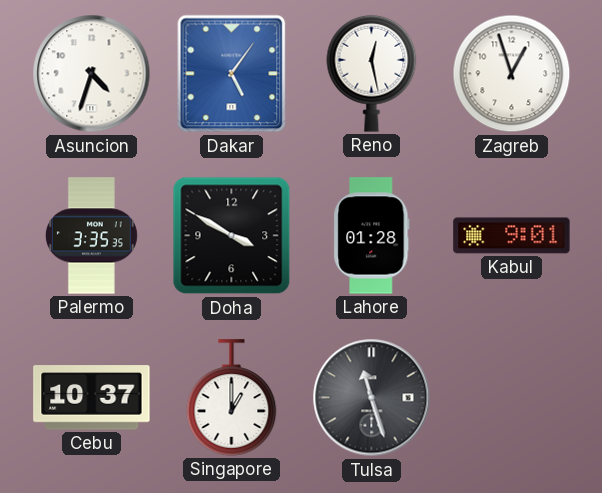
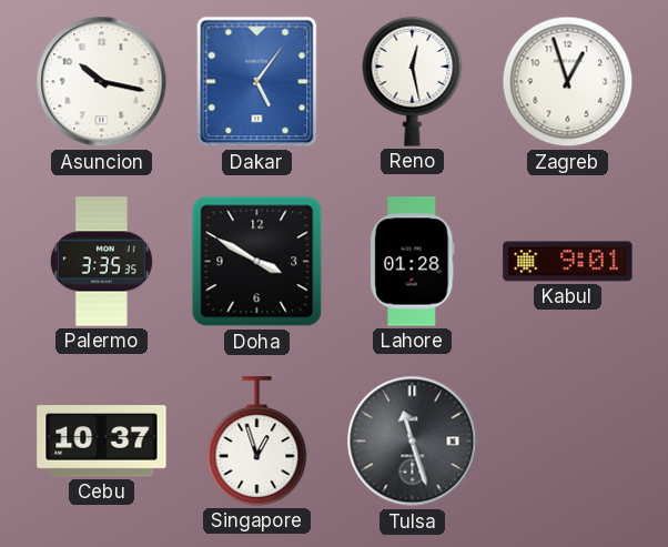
Asuncion: 4:33 -> 10:17 (102, 82)
Singapore: 1:00 -> 12:57 (257, 442)
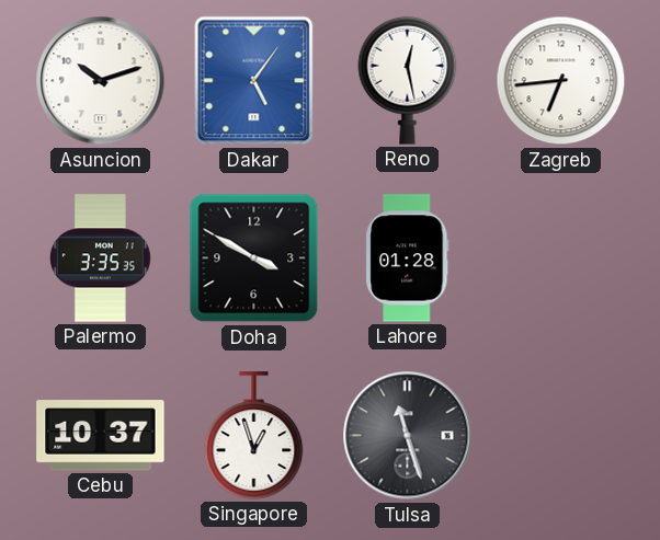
Asuncion: 10:17 -> 10:12 (101, 81)
Zagreb: 12:57 -> 6:44 (561, 81)
Kabul: 9:01 -> none (568, 262)
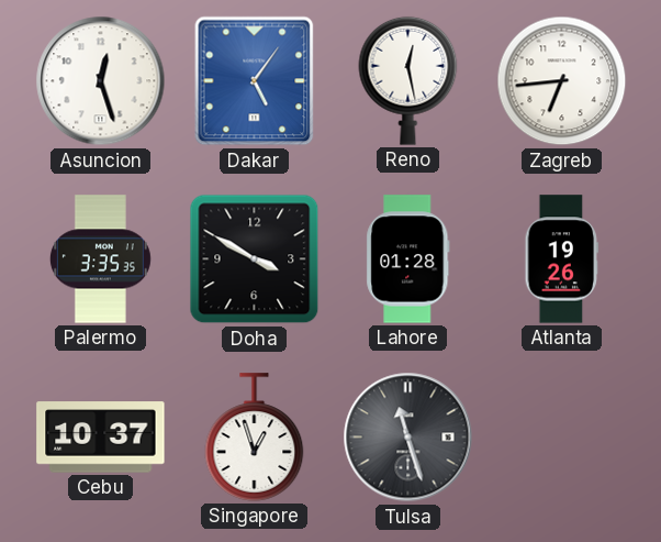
Asuncion: 10:12 -> 12:27 (101, 81)
Atlanta: none -> 19:26 (562, 259)
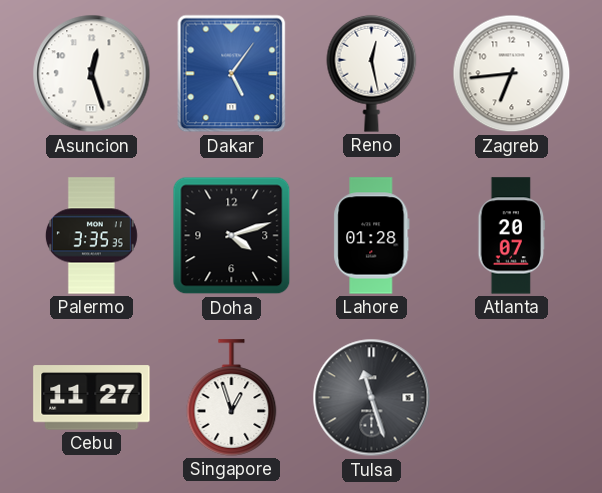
Doha: 3:50 -> 4:12 (232, 236)
Atlanta: 19:26 -> 20:07 (512, 236)
Cebu: 10:37 -> 11:27 (92, 398)
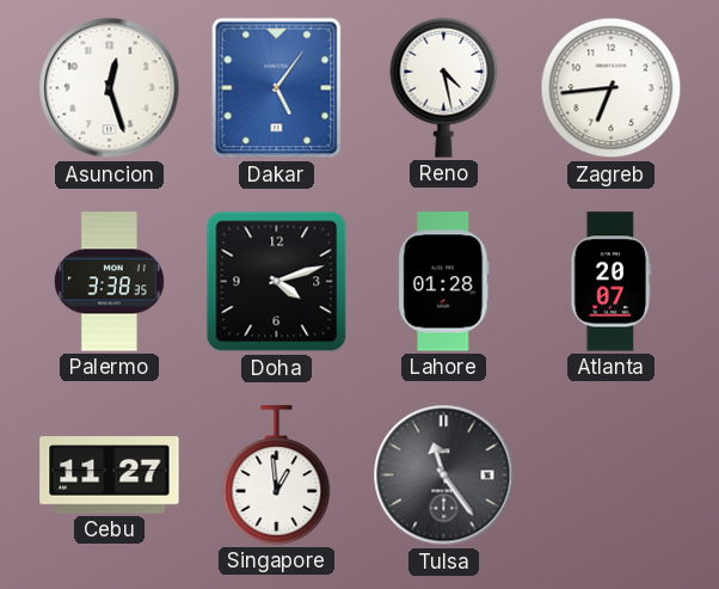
Reno: 12:28 -> 4:28 (444, 87)
Palermo: 3:35 -> 3:38 (109, 282)
Singapore: 12:57 -> 12:59 (277, 476)
Tulsa: 11:27 -> 11:24 (444, 476)
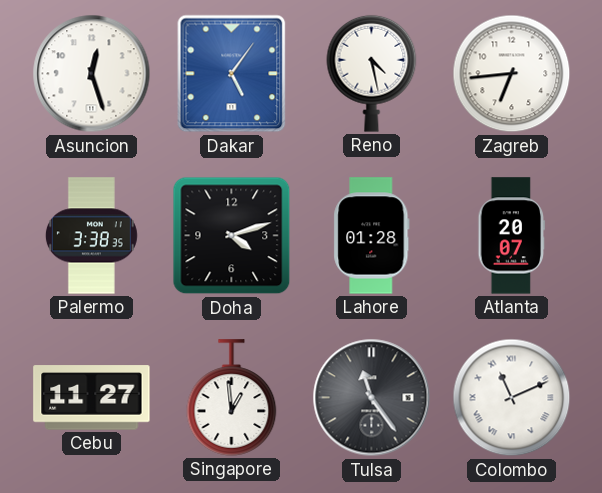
Colombo: none -> 11:11 (512, 398)
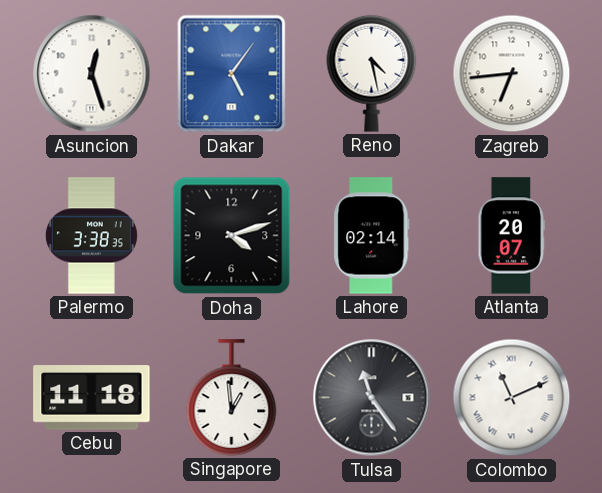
Lahore: 01:28 -> 02:14 (372, 236)
Cebu: 11:27 -> 11:18 (92, 398)
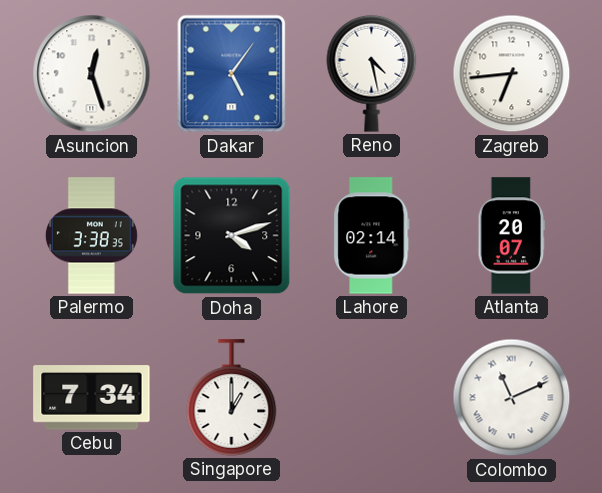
Cebu: 11:18 -> 7:34 (92, 398)
Singapore: 12:59 -> 1:00 (232, 398)
Tulsa: 11:24 -> none (372, 398)
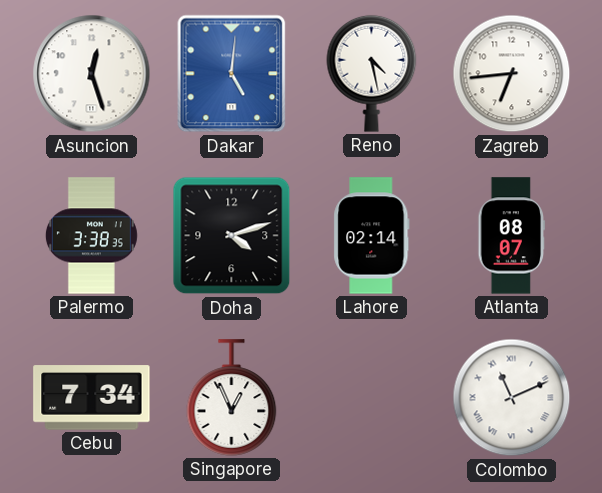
Dakar: 5:06 -> 5:01 (232, 74)
Atlanta: 20:07 -> 08:07 (512, 236)
Singapore: 1:00 -> 12:56 (232, 398)
